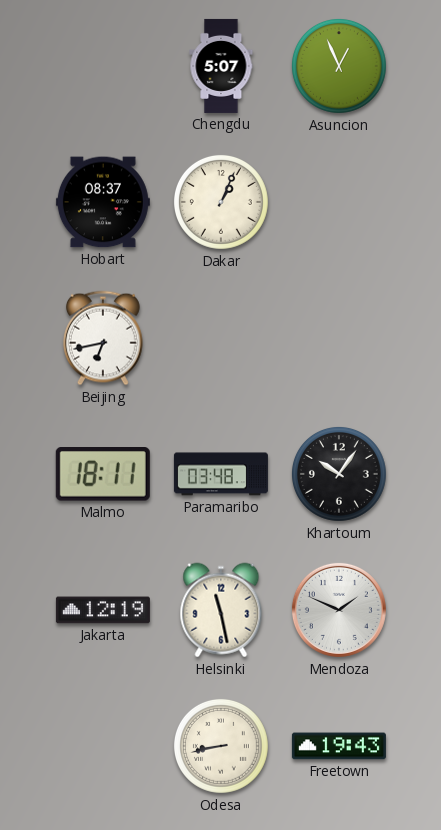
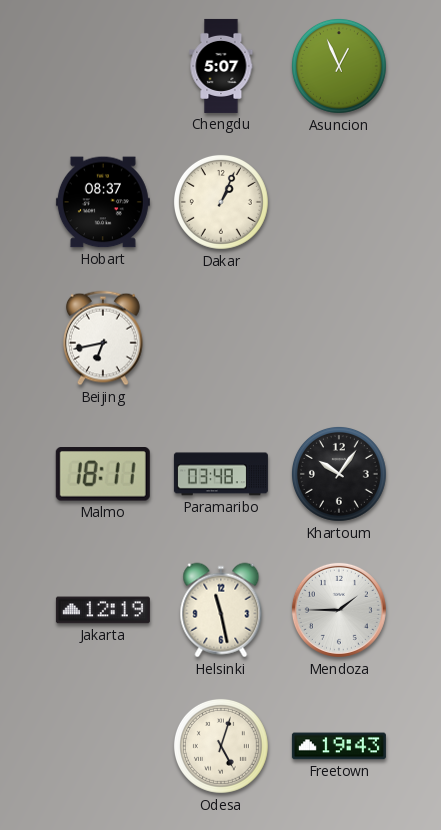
Mendoza: 1:49 -> 1:45 (339, 610)
Odesa: 8:43 -> 5:03 (221, 746)
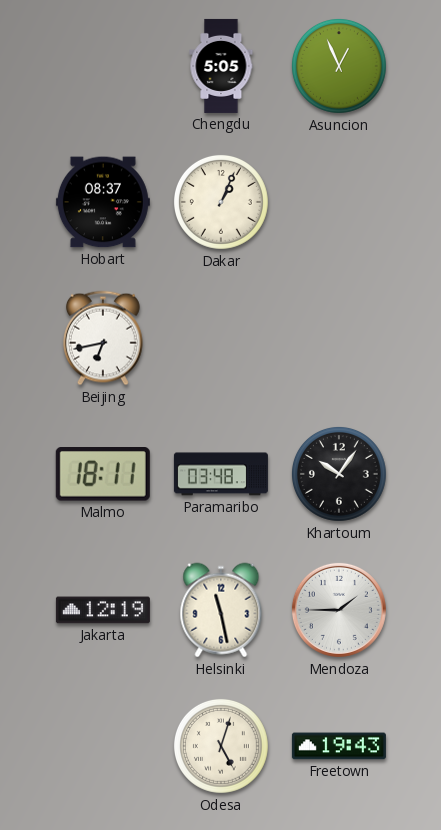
Chengdu: 5:07 -> 5:05 (221, 66)
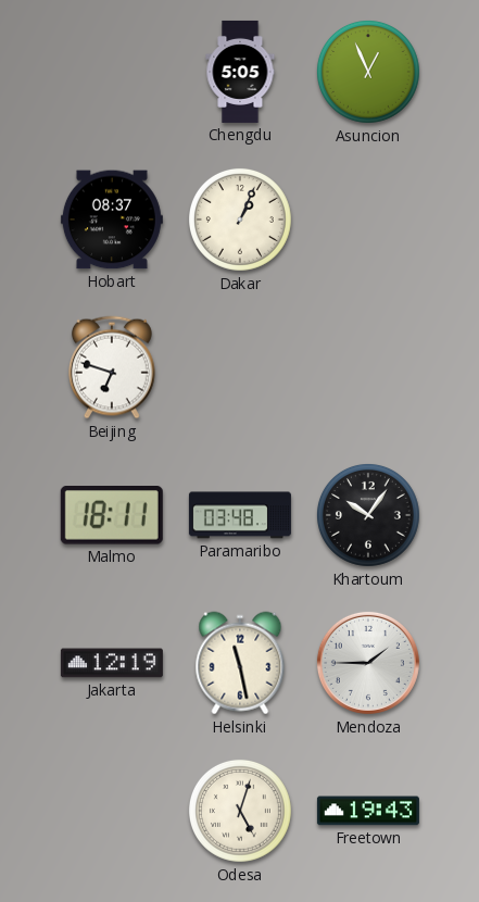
Beijing: 6:43 -> 6:48 (112, 367)
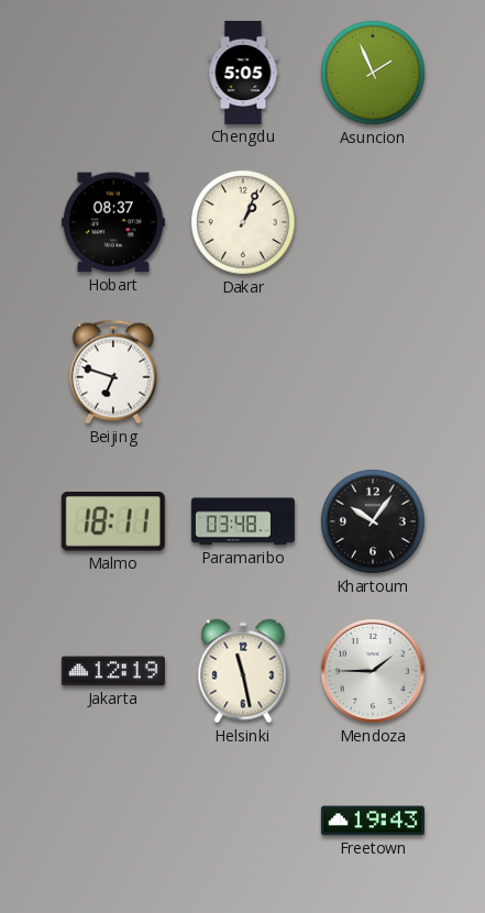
Asuncion: 12:56 -> 1:56 (373, 73)
Odesa: 5:03 -> none (240, 811)
